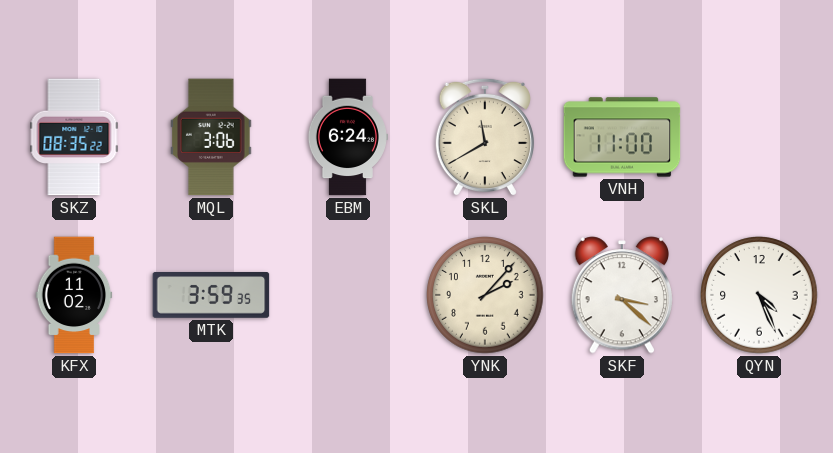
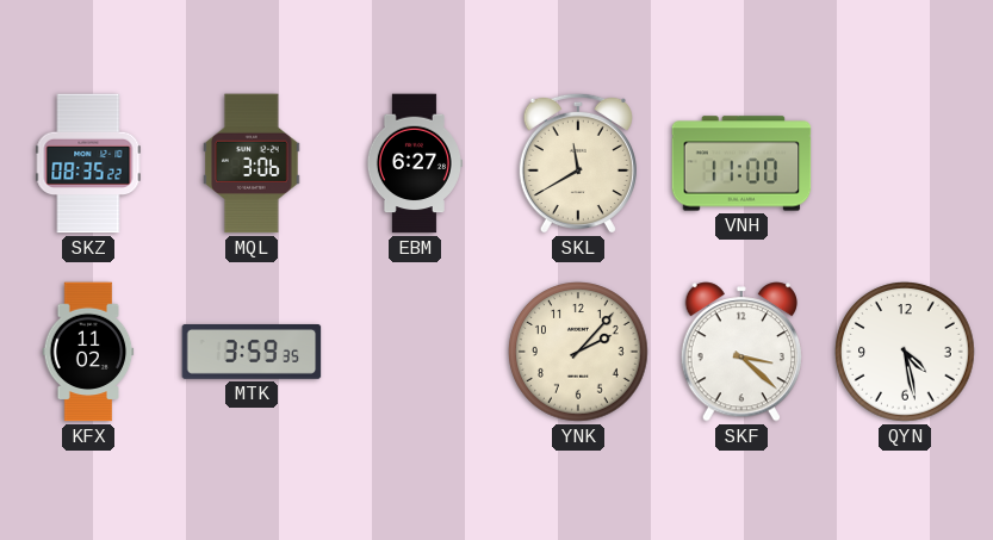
EBM: 6:24 -> 6:27 (414, 163)
QYN: 4:26 -> 4:28 (905, 352)
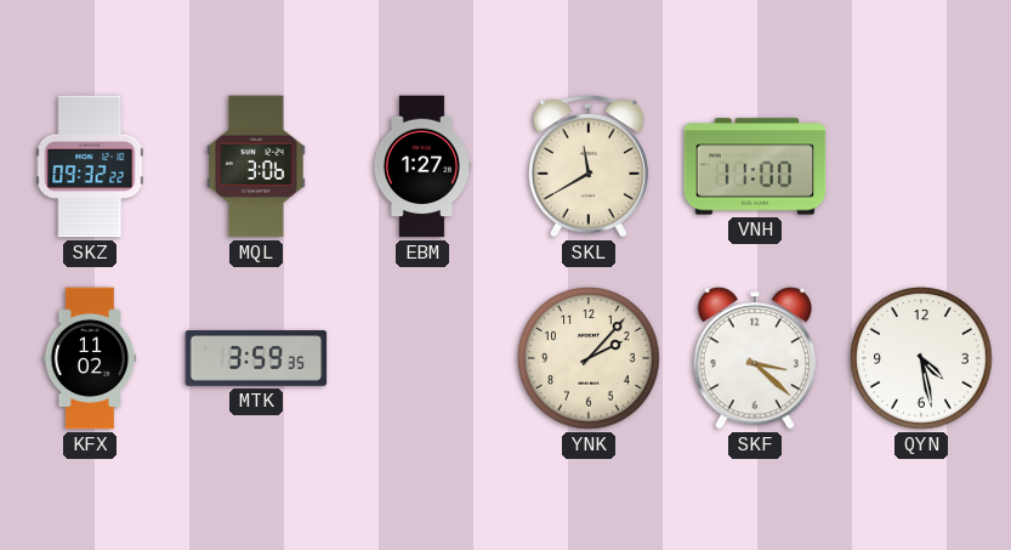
SKZ: 08:35 -> 09:32 (90, 166)
EBM: 6:27 -> 1:27 (421, 166)
